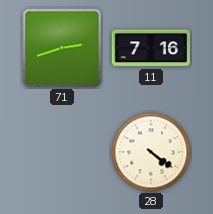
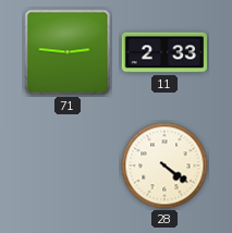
71: 2:42 -> 2:46 (68, 52)
11: 7:16 -> 2:33 (163, 52)
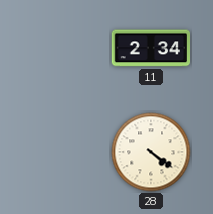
71: 2:46 -> none (68, 52)
11: 2:33 -> 2:34 (150, 48)
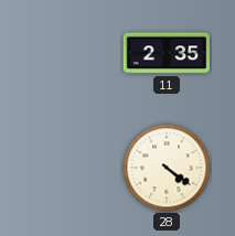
11: 2:34 -> 2:35 (165, 53)
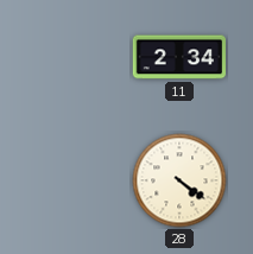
11: 2:35 -> 2:34 (178, 57)
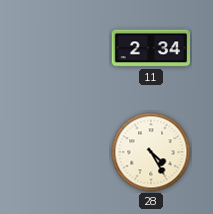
28: 4:21 -> 4:25 (151, 152)
